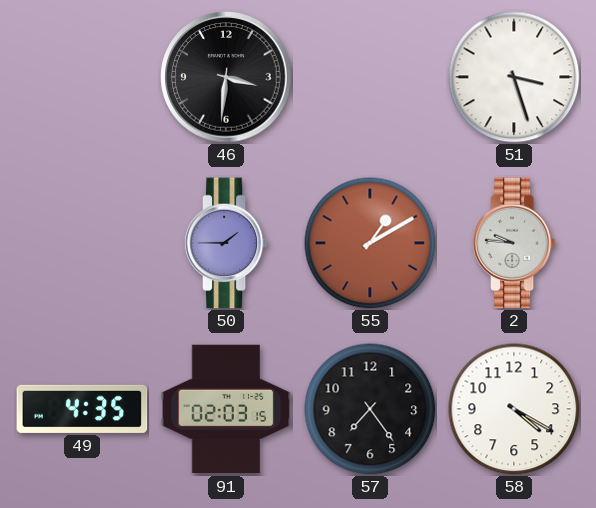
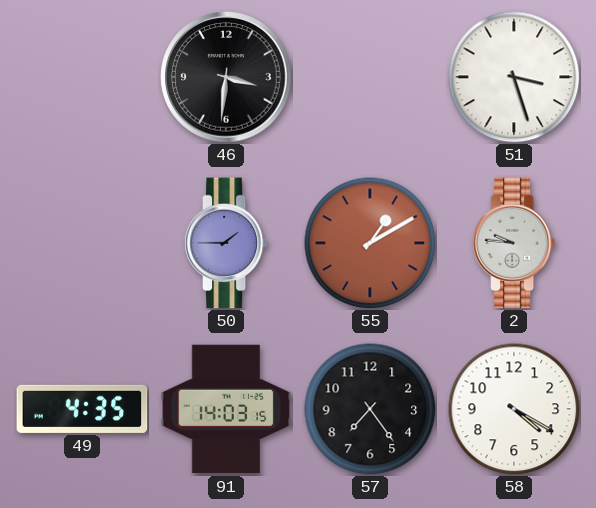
91: 02:03 -> 14:03 (226, 409)
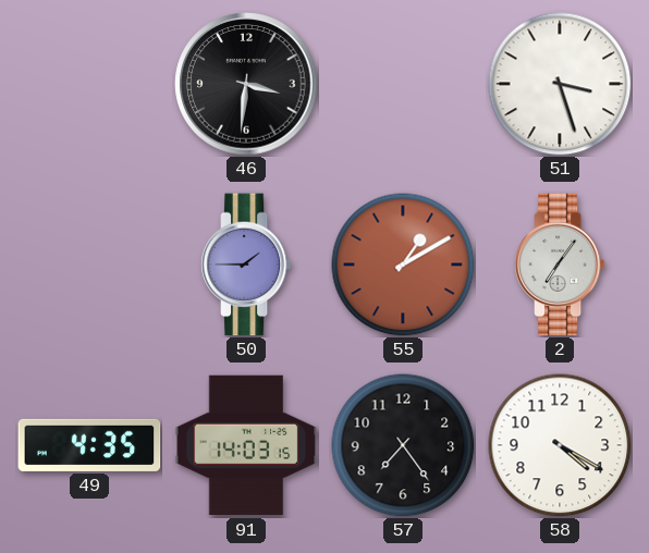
2: 9:46 -> 7:06 (560, 265)
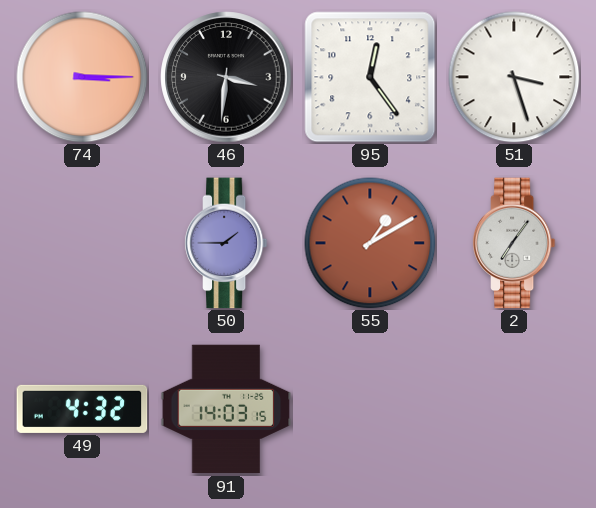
74: none -> 3:15 (82, 77)
95: none -> 12:24 (370, 77)
49: 4:35 -> 4:32 (82, 409)
57: 7:24 -> none (403, 445)
58: 4:20 -> none (560, 445)
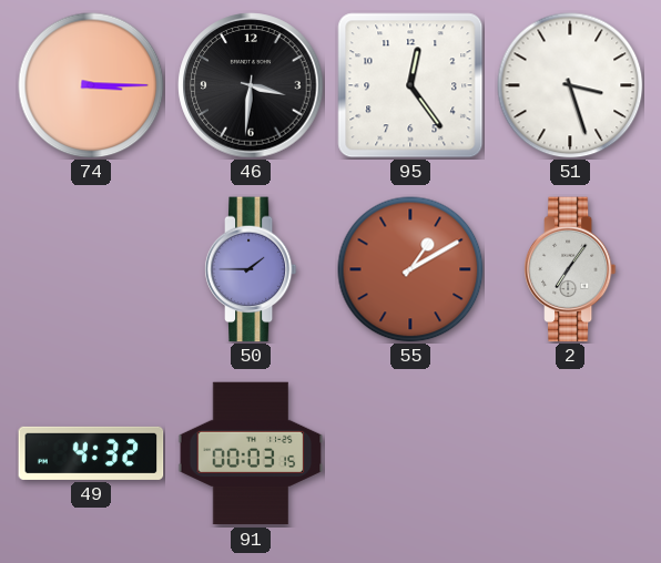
91: 14:03 -> 00:03 (251, 453)
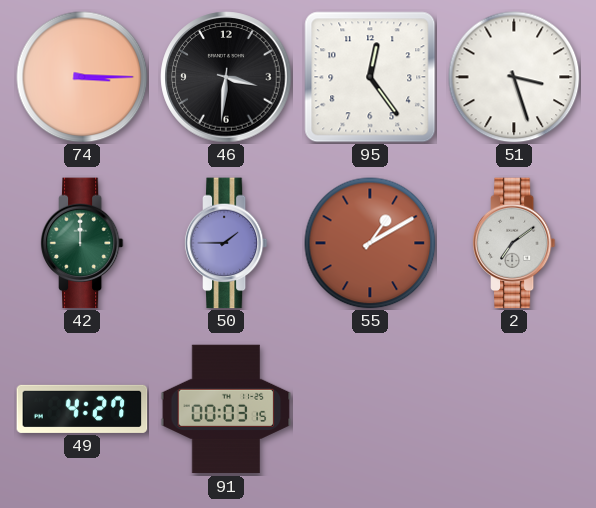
42: none -> 12:00 (82, 243)
2: 7:06 -> 7:09 (514, 243)
49: 4:32 -> 4:27 (82, 409)
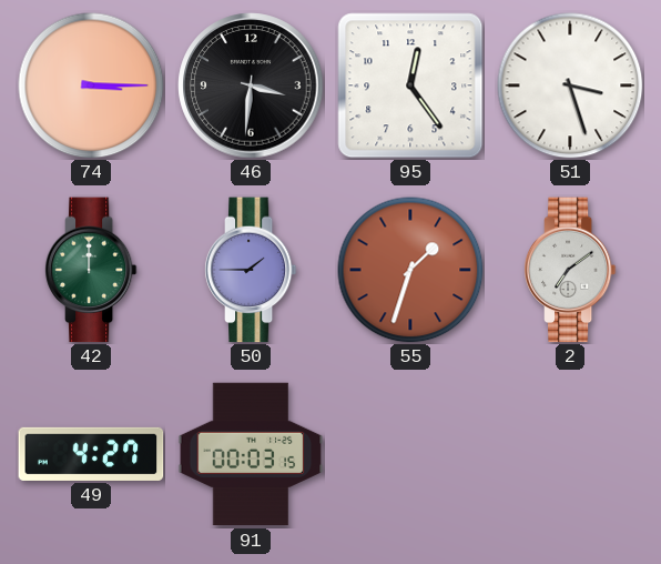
55: 1:10 -> 1:33 (410, 270)
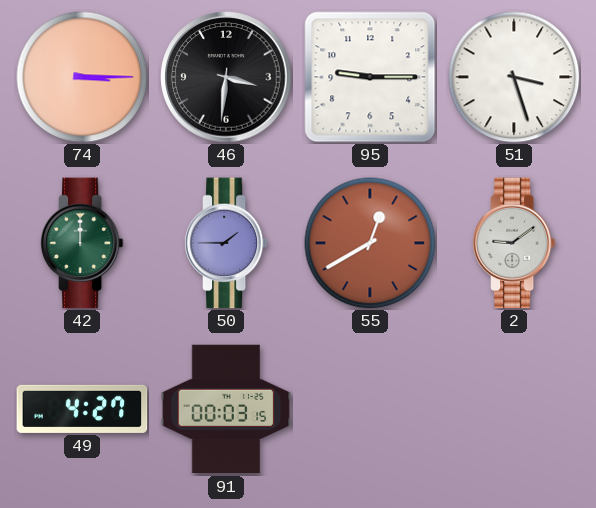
95: 12:24 -> 9:15 (370, 77)
55: 1:33 -> 12:40 (370, 243)
2: 7:09 -> 9:09 (514, 243)
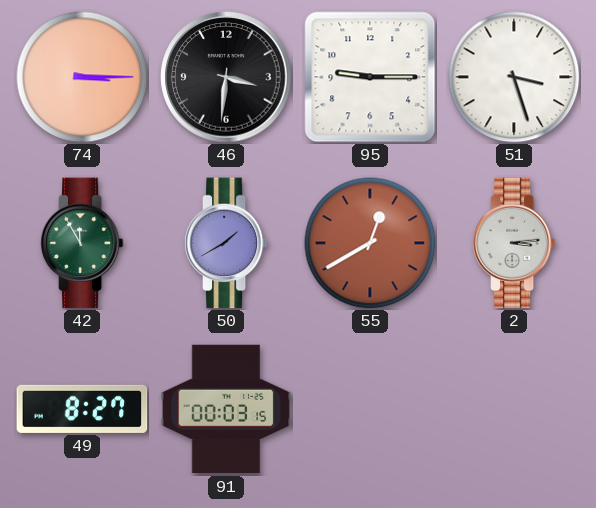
42: 12:00 -> 11:55 (82, 243)
50: 1:45 -> 1:40 (226, 243)
2: 9:09 -> 3:14 (514, 243)
49: 4:27 -> 8:27 (82, 409)
